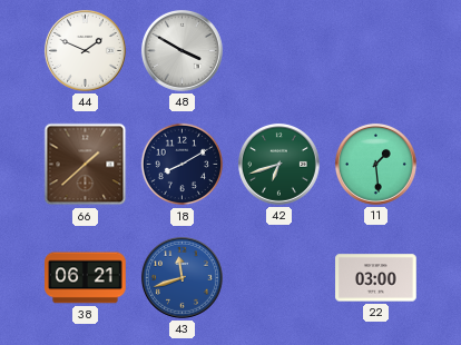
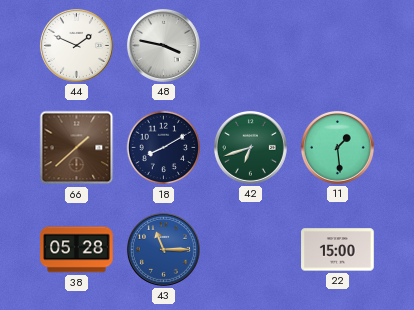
48: 3:50 -> 3:47 (163, 45)
38: 06:21 -> 05:28 (77, 250)
43: 11:42 -> 11:15 (163, 249)
22: 03:00 -> 15:00 (338, 250)
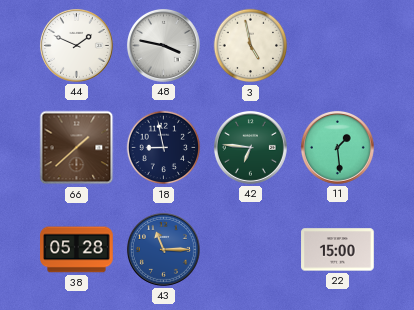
3: none -> 4:58 (251, 46)
18: 8:10 -> 8:58 (164, 148)
42: 6:42 -> 6:46 (250, 147)
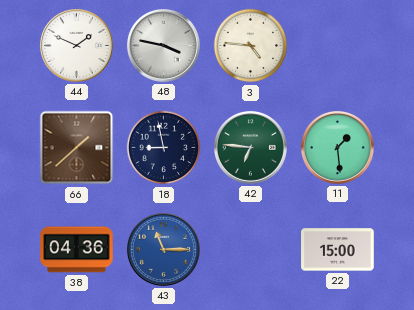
3: 4:58 -> 4:46 (251, 46)
38: 05:28 -> 04:36 (77, 250)
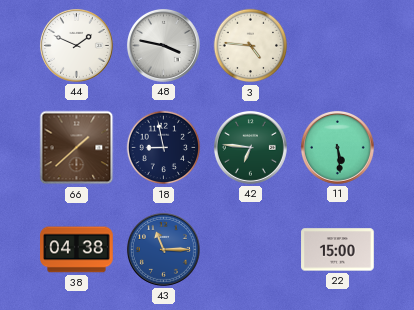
11: 1:29 -> 5:29 (337, 147)
38: 04:36 -> 04:38 (77, 250)
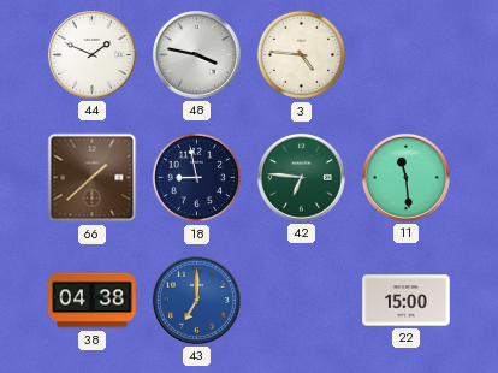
11: 5:29 -> 11:29 (405, 177)
43: 11:15 -> 7:00 (196, 300)
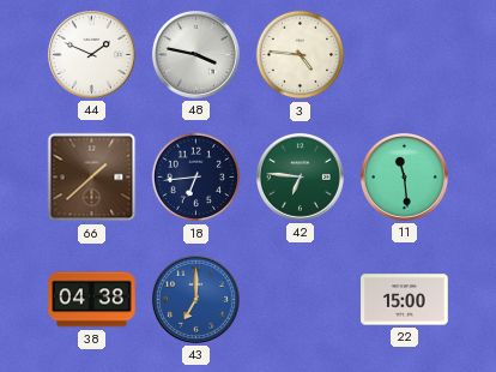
18: 8:58 -> 6:44 (196, 178)
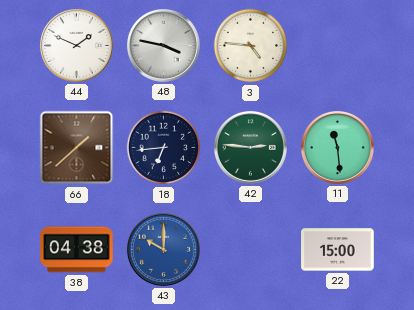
42: 6:46 -> 2:46 (250, 147)
43: 7:00 -> 10:00 (163, 249)
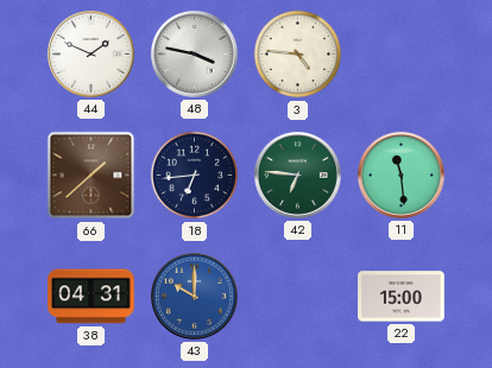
42: 2:46 -> 6:46 (297, 175)
38: 04:38 -> 04:31 (92, 297)
